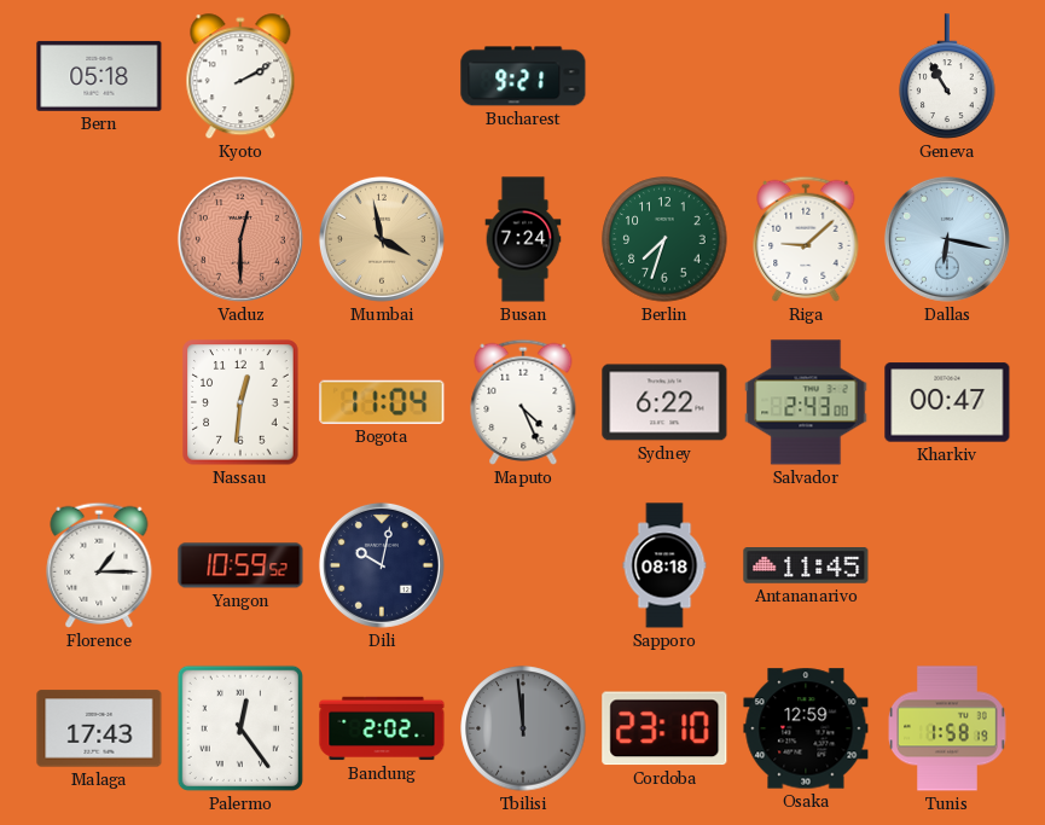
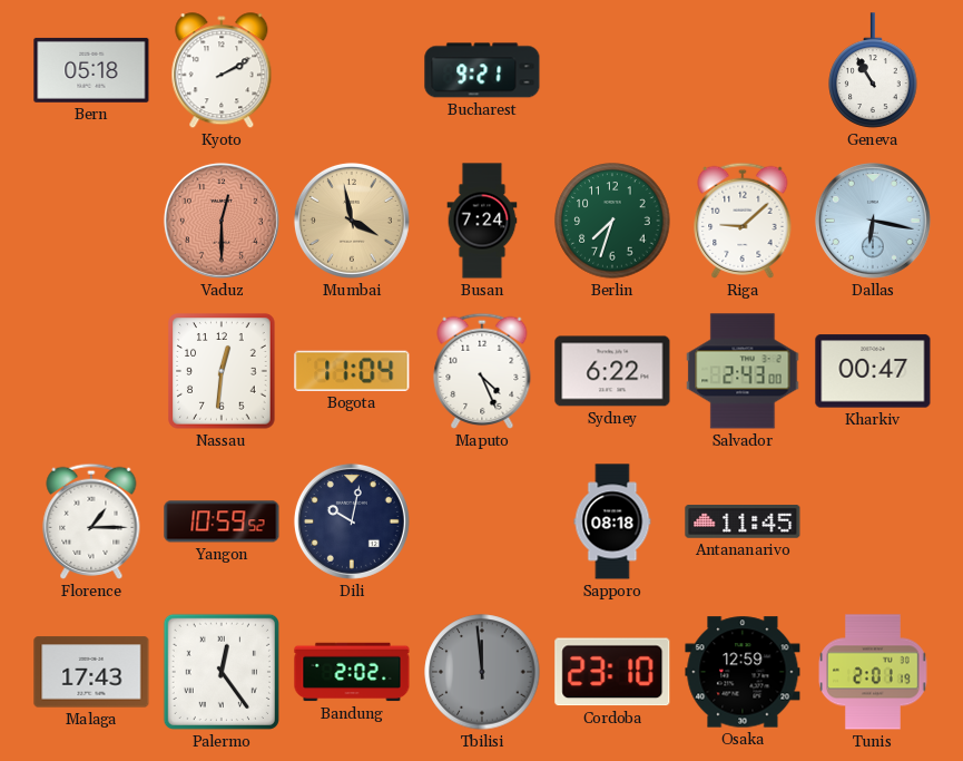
Tunis: 1:58 -> 2:01 (873, 672)
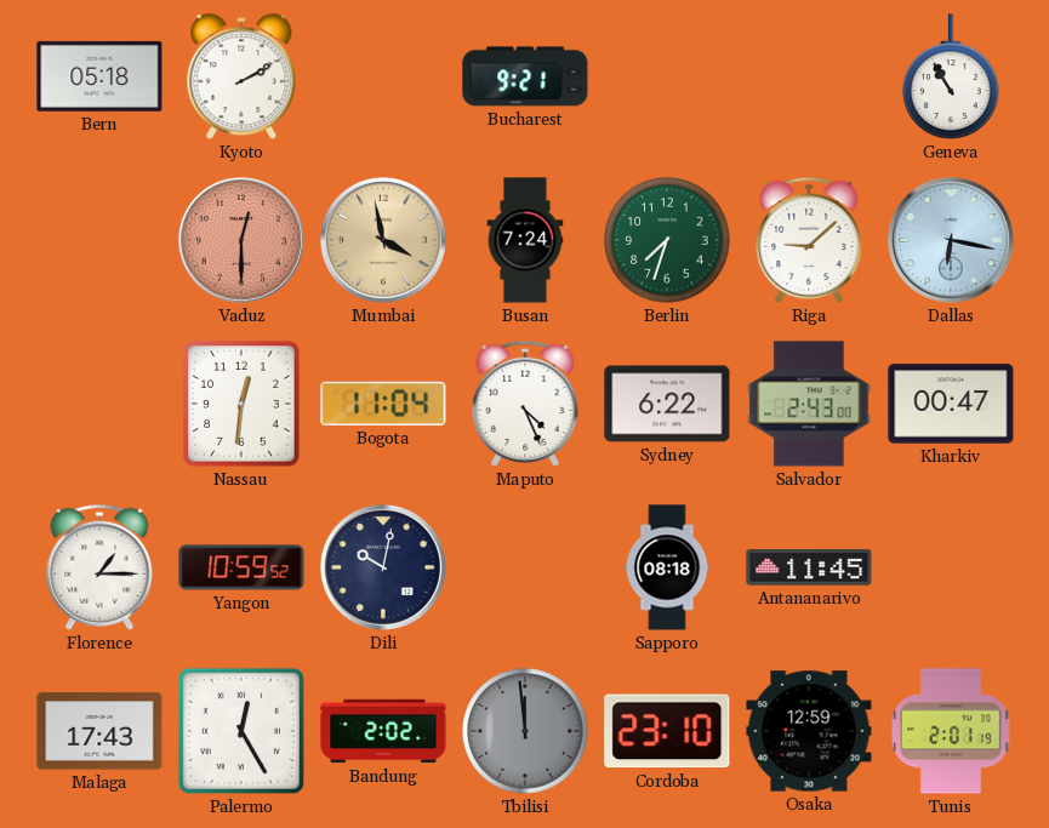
Palermo: 12:24 -> 12:25 (241, 731)
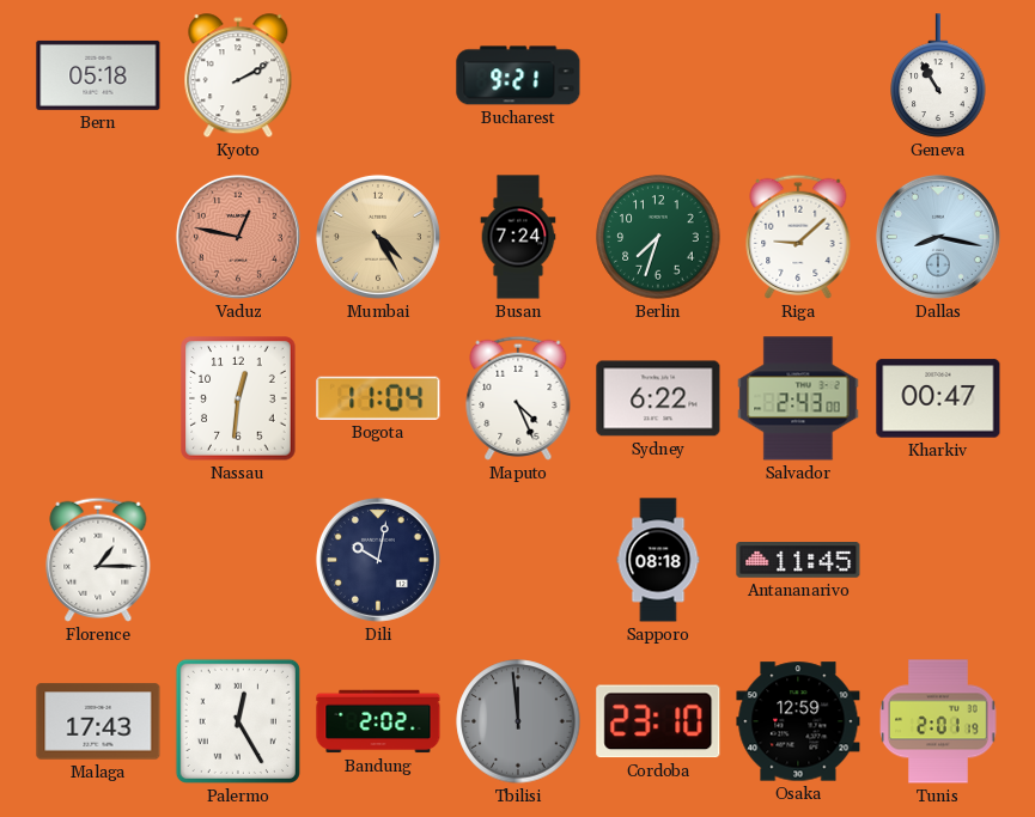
Vaduz: 12:30 -> 12:47 (238, 237)
Mumbai: 3:58 -> 4:25 (378, 237)
Dallas: 6:17 -> 8:17 (938, 237)
Yangon: 10:59 -> none (241, 567)
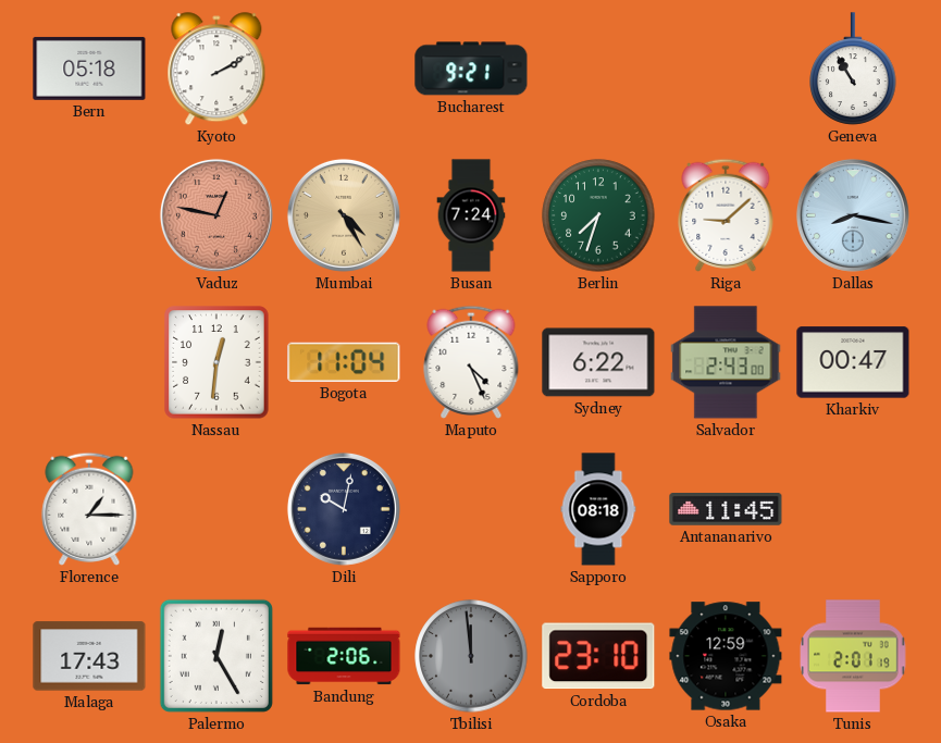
Bandung: 2:02 -> 2:06 (344, 656)
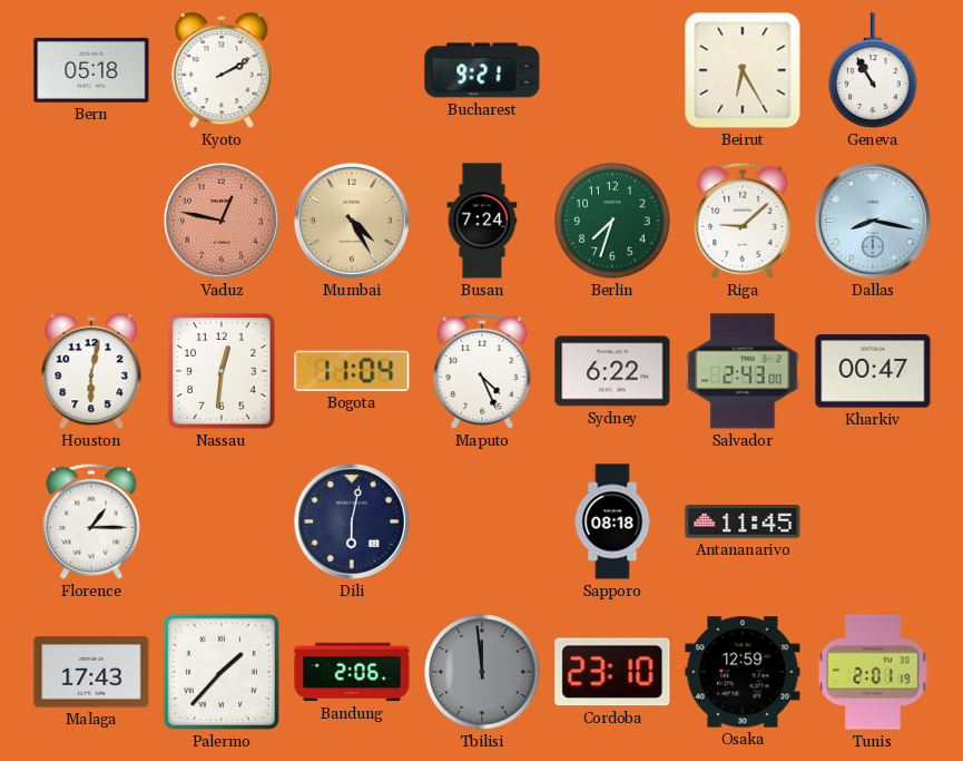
Beirut: none -> 6:25 (743, 70)
Houston: none -> 6:02 (91, 372)
Dili: 10:02 -> 6:02 (352, 521)
Palermo: 12:25 -> 1:37 (222, 672)
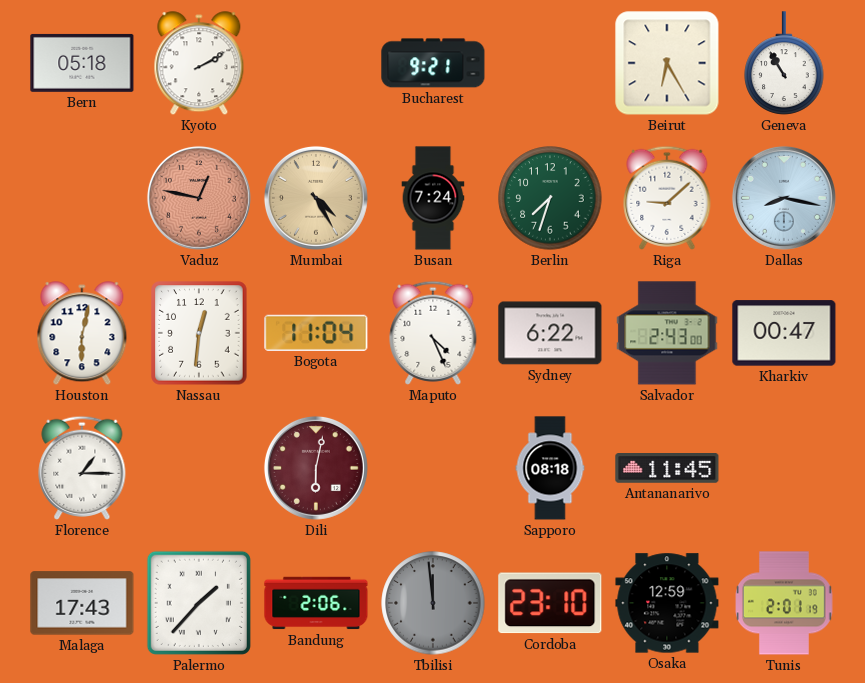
Dili dial: navy -> burgundy (316, 468)
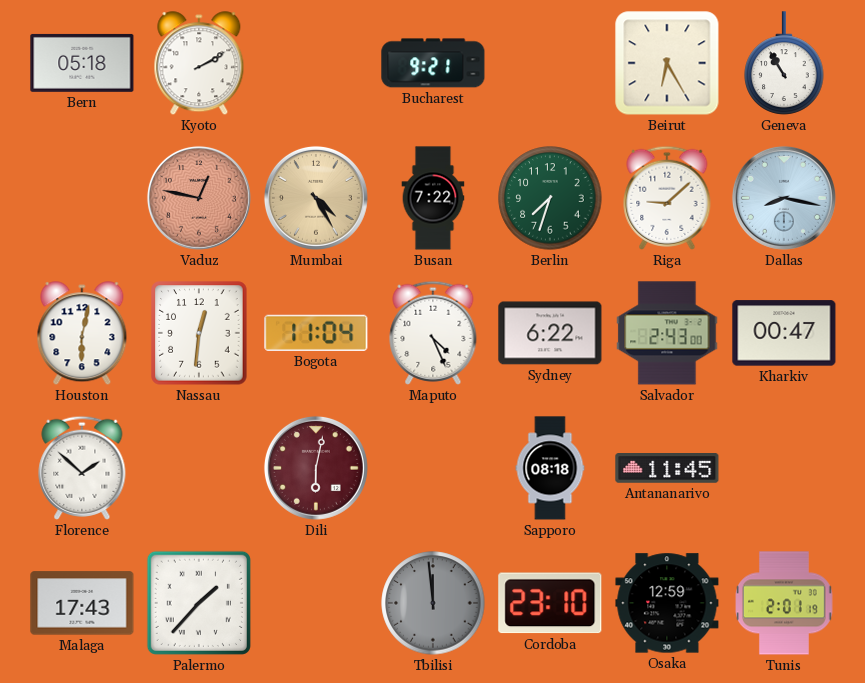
Busan: 7:24 -> 7:22 (433, 198)
Florence: 1:15 -> 1:52 (82, 468)
Bandung: 2:06 -> none (316, 603)
